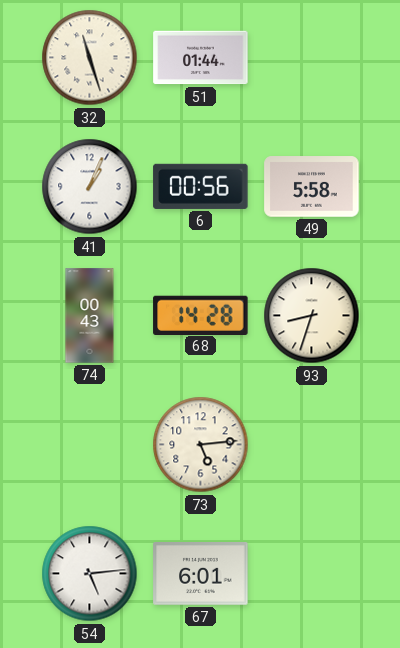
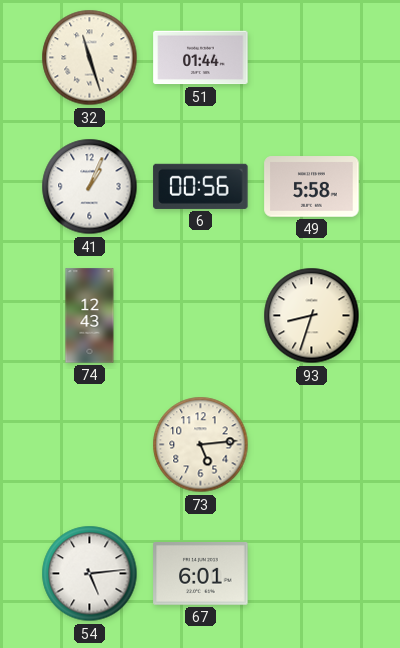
74: 00:43 -> 12:43 (90, 316)
68: 14:28 -> none (201, 315)
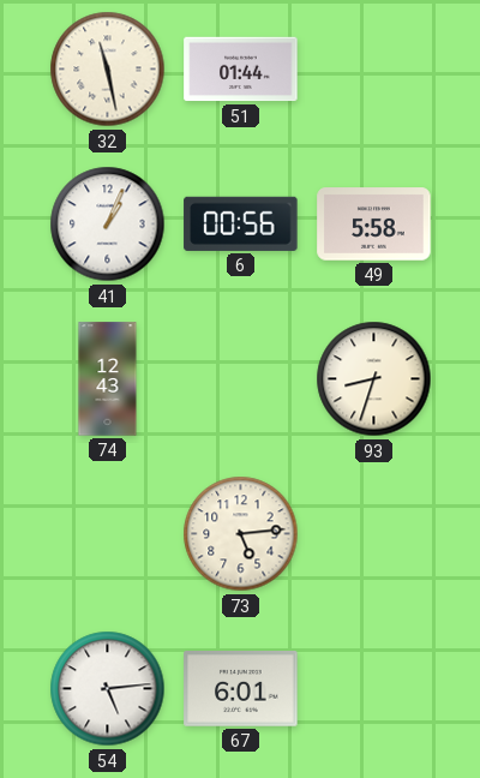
32: 11:27 -> 11:28 (108, 70)
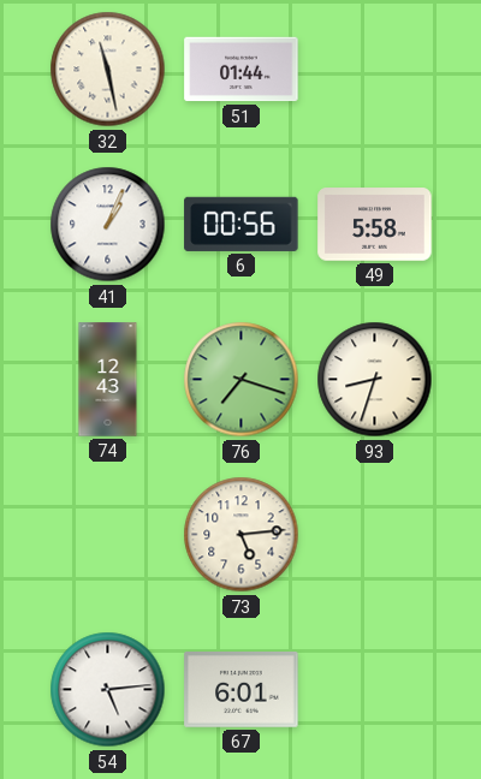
76: none -> 7:18 (242, 380)
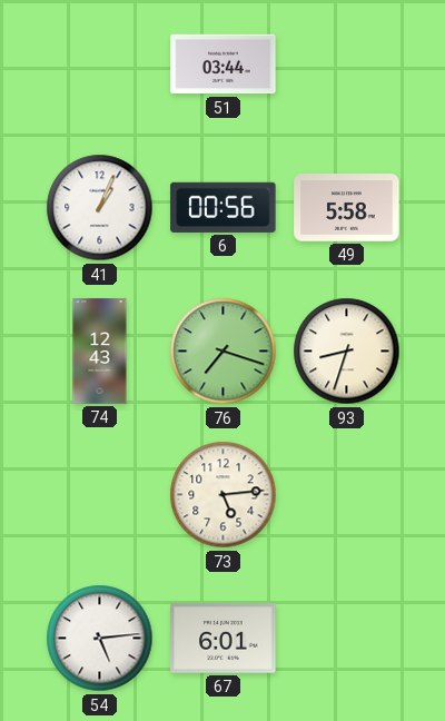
32: 11:28 -> none (108, 70)
51: 01:44 -> 03:44 (224, 65)
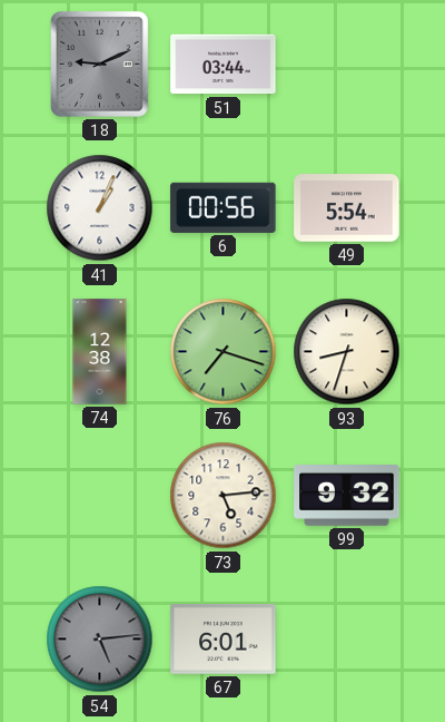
18: none -> 9:11 (100, 65)
49: 5:58 -> 5:54 (347, 208)
74: 12:43 -> 12:38 (100, 352)
99: none -> 9:32 (347, 496)
54 dial: white -> grey (100, 640)
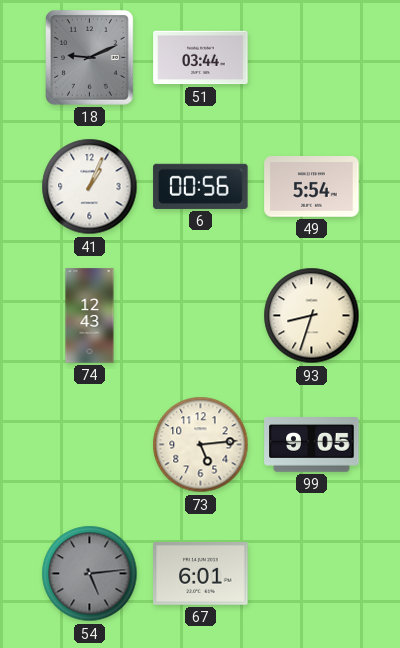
74: 12:38 -> 12:43 (90, 316)
76: 7:18 -> none (224, 352)
99: 9:32 -> 9:05 (312, 445)
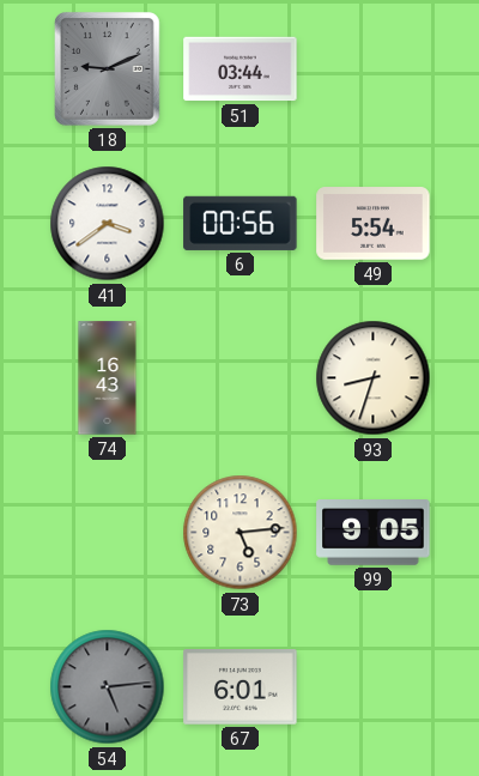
41: 1:04 -> 3:39 (108, 224)
74: 12:43 -> 16:43 (108, 378)
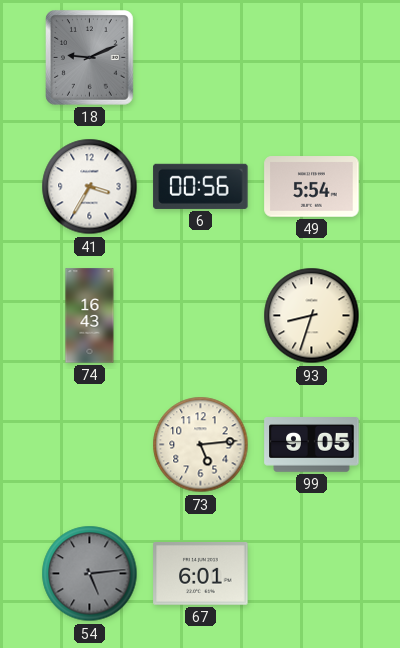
51: 03:44 -> none (241, 69)
41: 3:39 -> 3:35 (90, 187)
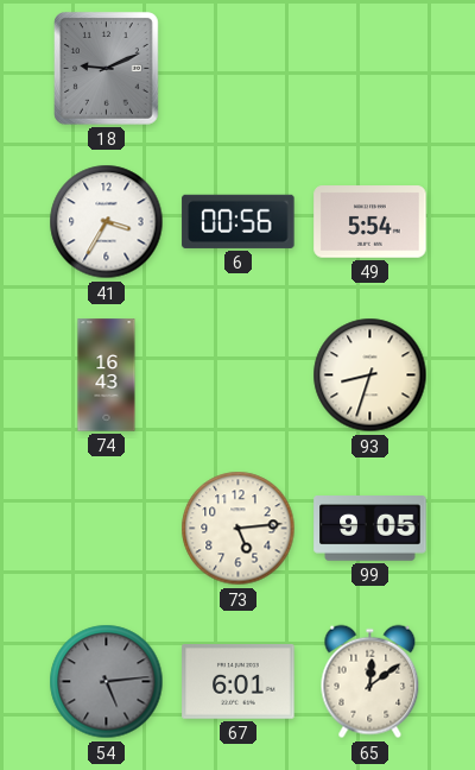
65: none -> 12:09 (370, 682)
